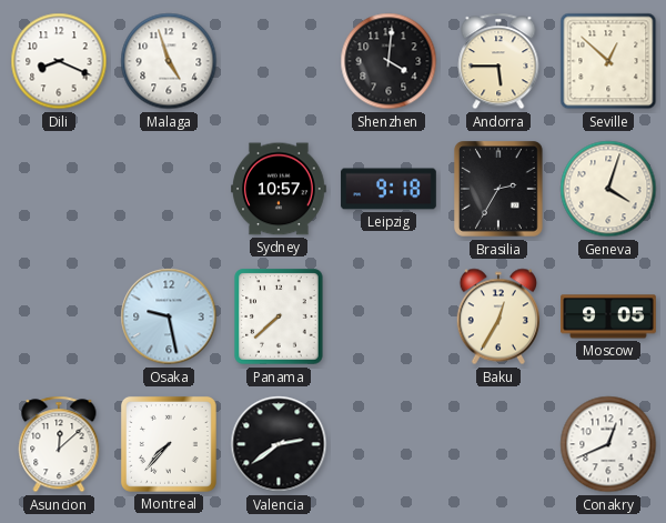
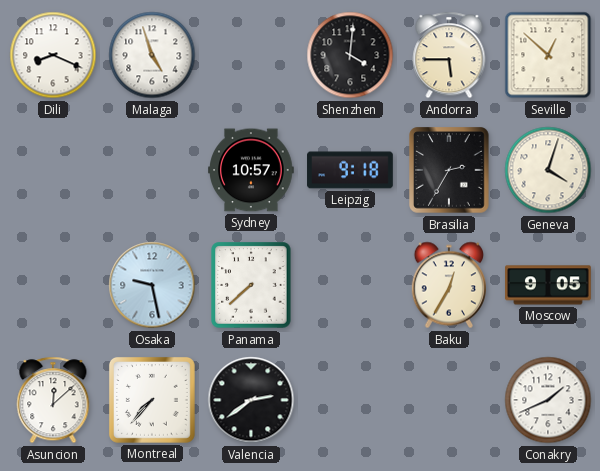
Conakry: 12:41 -> 1:41 (548, 400)
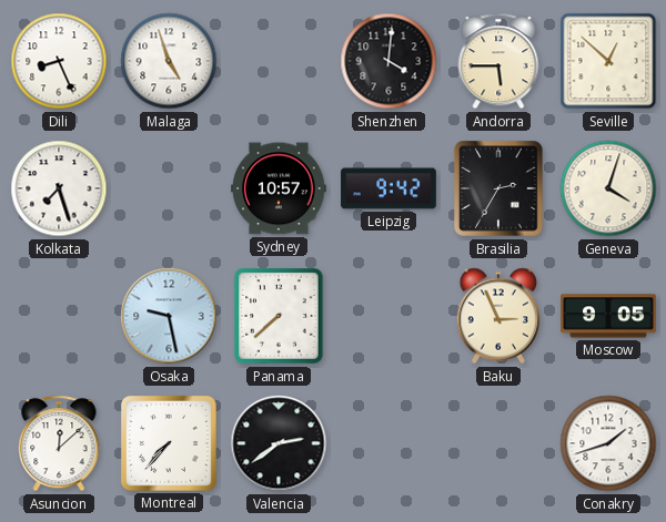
Dili: 8:19 -> 8:26 (59, 61)
Kolkata: none -> 7:27 (59, 188)
Leipzig: 9:18 -> 9:42 (389, 188)
Baku: 12:35 -> 2:56 (497, 316)
Conakry: 1:41 -> 1:42 (608, 443)
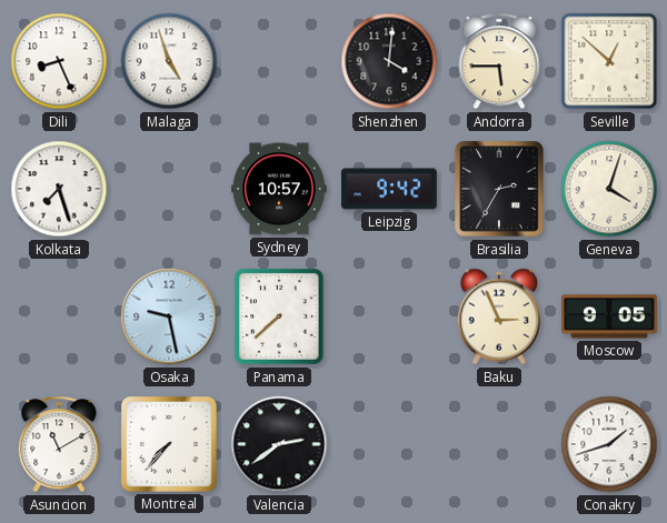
Asuncion: 12:08 -> 11:10 (59, 444)
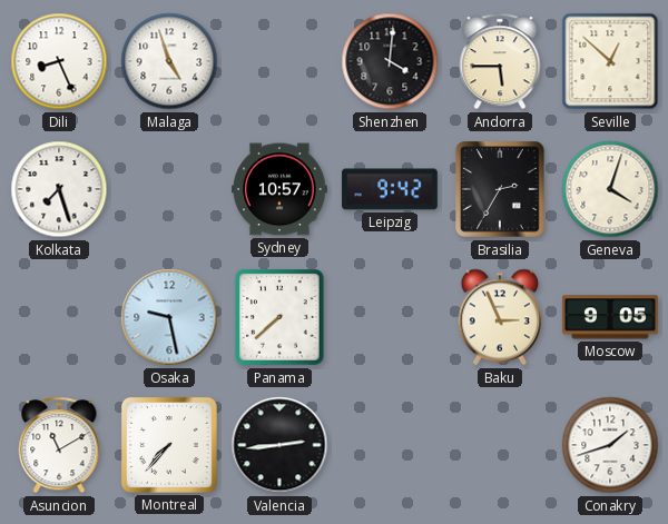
Valencia: 2:39 -> 2:44 (279, 445)
